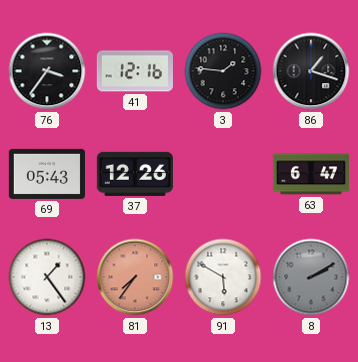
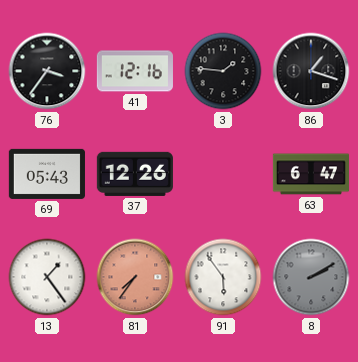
91: 5:50 -> 5:54 (223, 277)
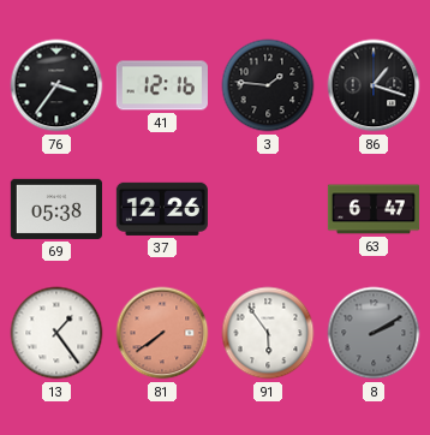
69: 05:43 -> 05:38 (56, 209)
81: 7:36 -> 7:39 (162, 333)
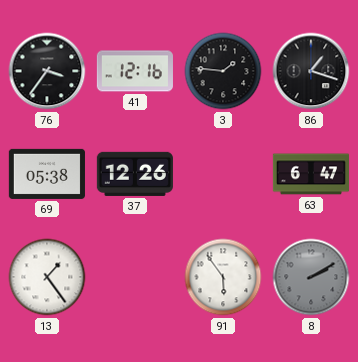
81: 7:39 -> none (162, 333)
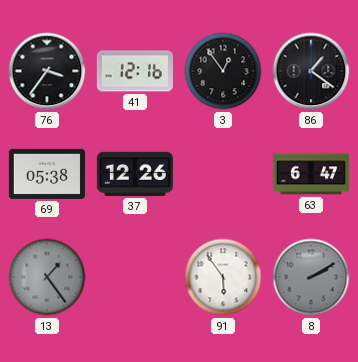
3: 1:46 -> 12:54 (223, 71)
86: 1:18 -> 1:21 (311, 71)
13 dial: white -> grey (47, 277)
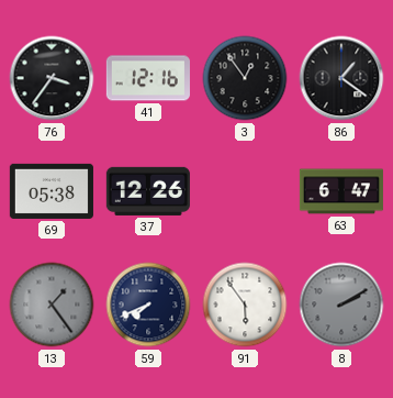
59: none -> 7:41 (148, 305)
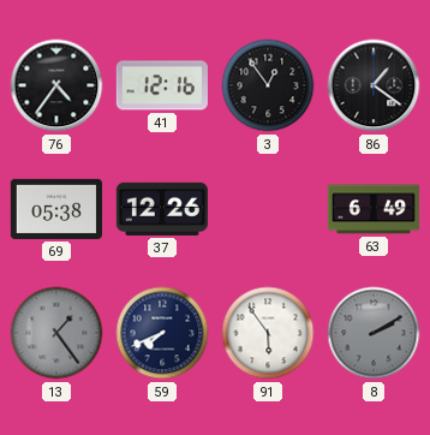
76: 3:36 -> 4:36 (56, 85)
63: 6:47 -> 6:49 (374, 209)
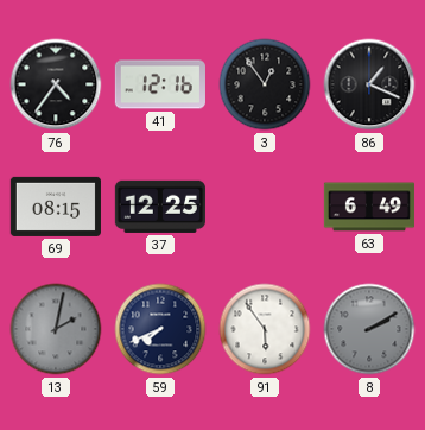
86: 1:21 -> 1:19 (369, 84)
69: 05:38 -> 08:15 (56, 207)
37: 12:26 -> 12:25 (160, 207)
13: 1:24 -> 2:02 (56, 329)
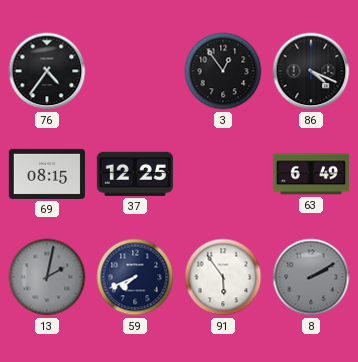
41: 12:16 -> none (160, 84)
86: 1:19 -> 4:19 (311, 71)
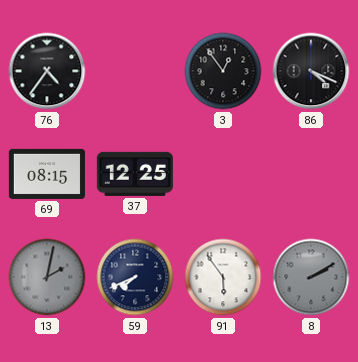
63: 6:49 -> none (311, 174)
